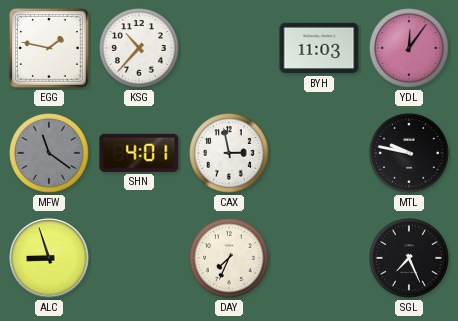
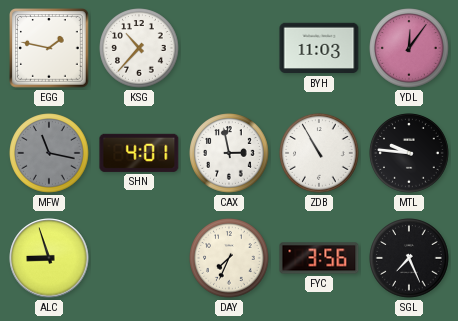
MFW: 11:21 -> 11:17 (49, 153)
ZDB: none -> 10:55 (319, 153)
MTL: 9:47 -> 9:46 (409, 153)
FYC: none -> 3:56 (319, 258)
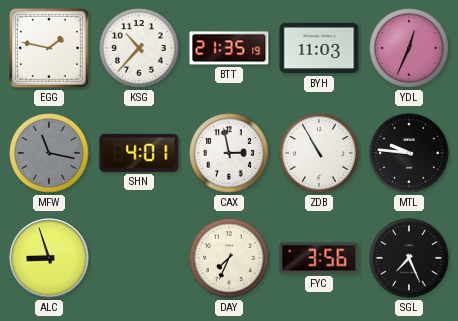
BTT: none -> 21:35 (229, 48)
YDL: 12:06 -> 12:34 (409, 48)
